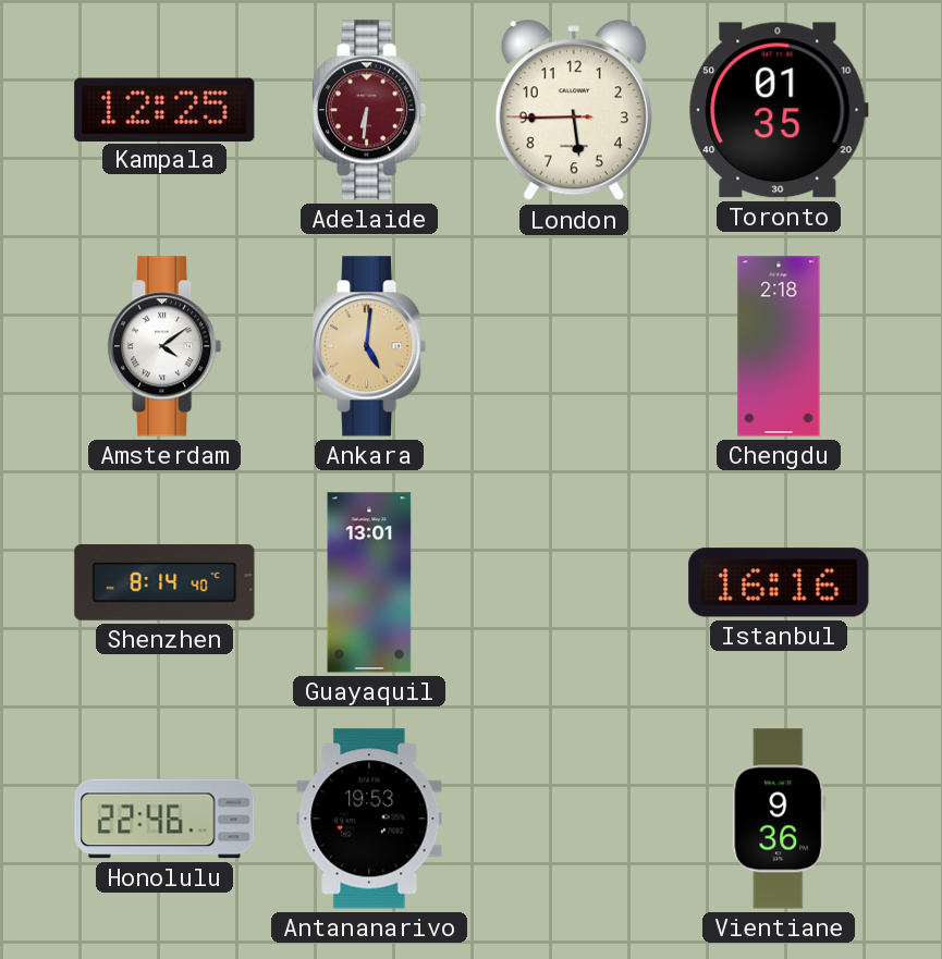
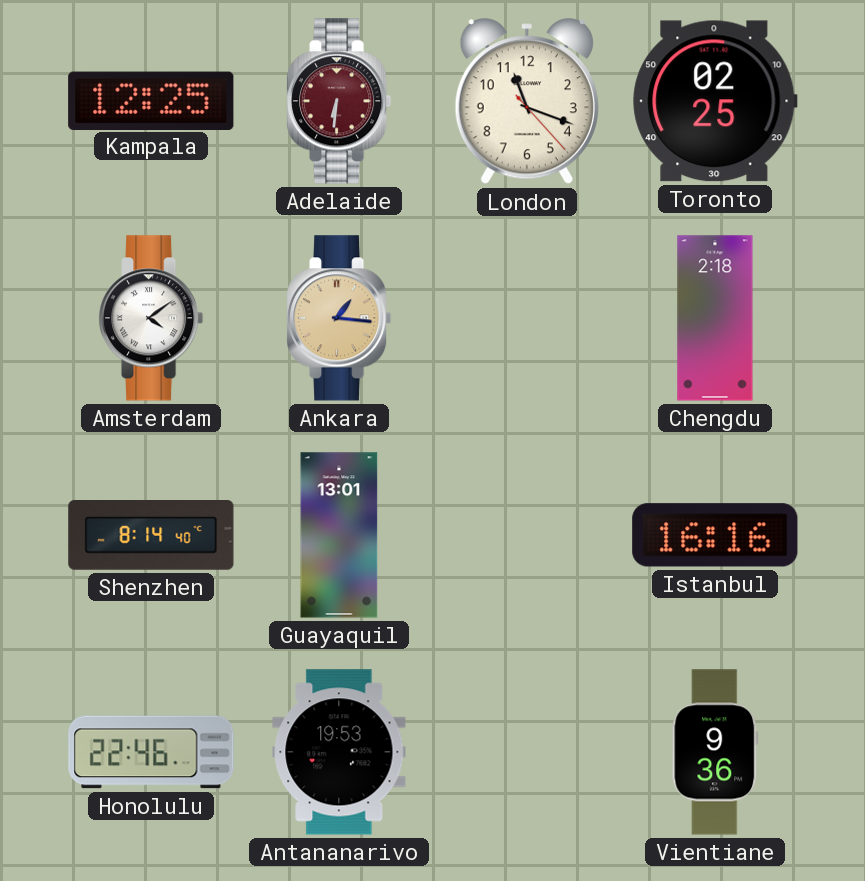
London: 5:44 -> 11:18 (527, 102)
Toronto: 01:35 -> 02:25 (715, 101)
Ankara: 5:01 -> 1:16 (340, 318)
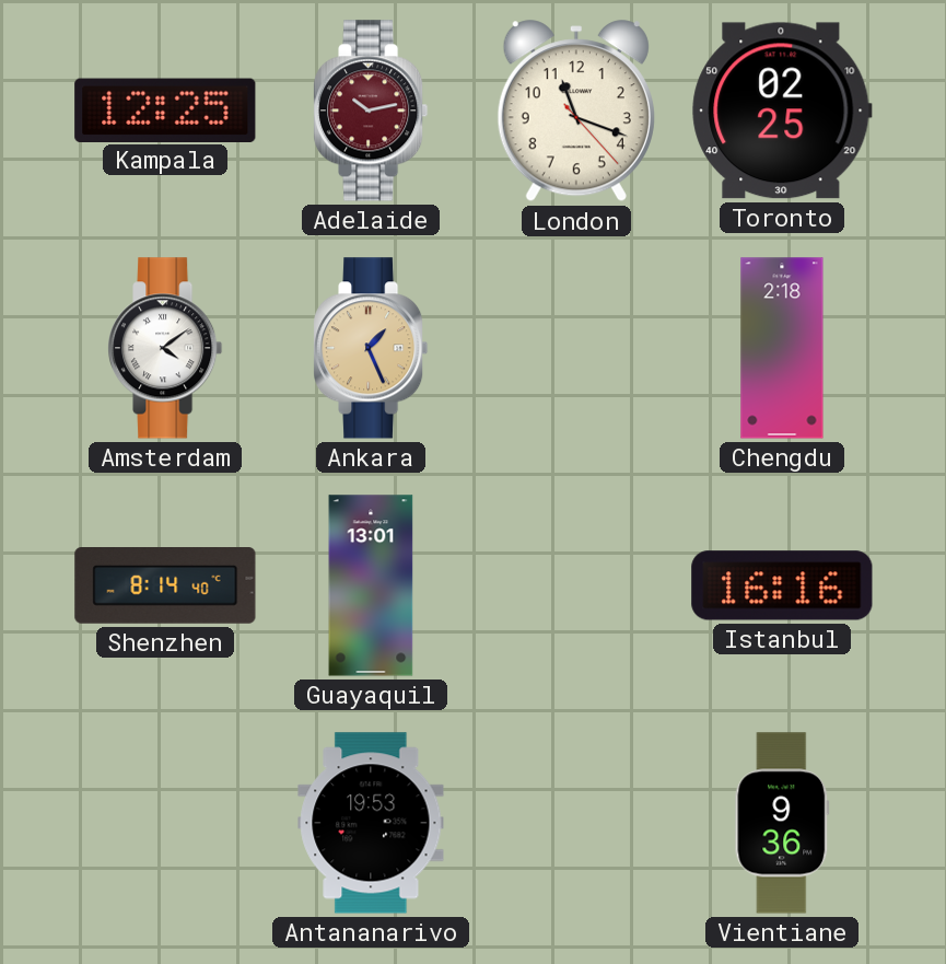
Adelaide: 6:31 -> 10:13 (372, 111)
Ankara: 1:16 -> 1:26 (372, 348)
Honolulu: 22:46 -> none (151, 752)
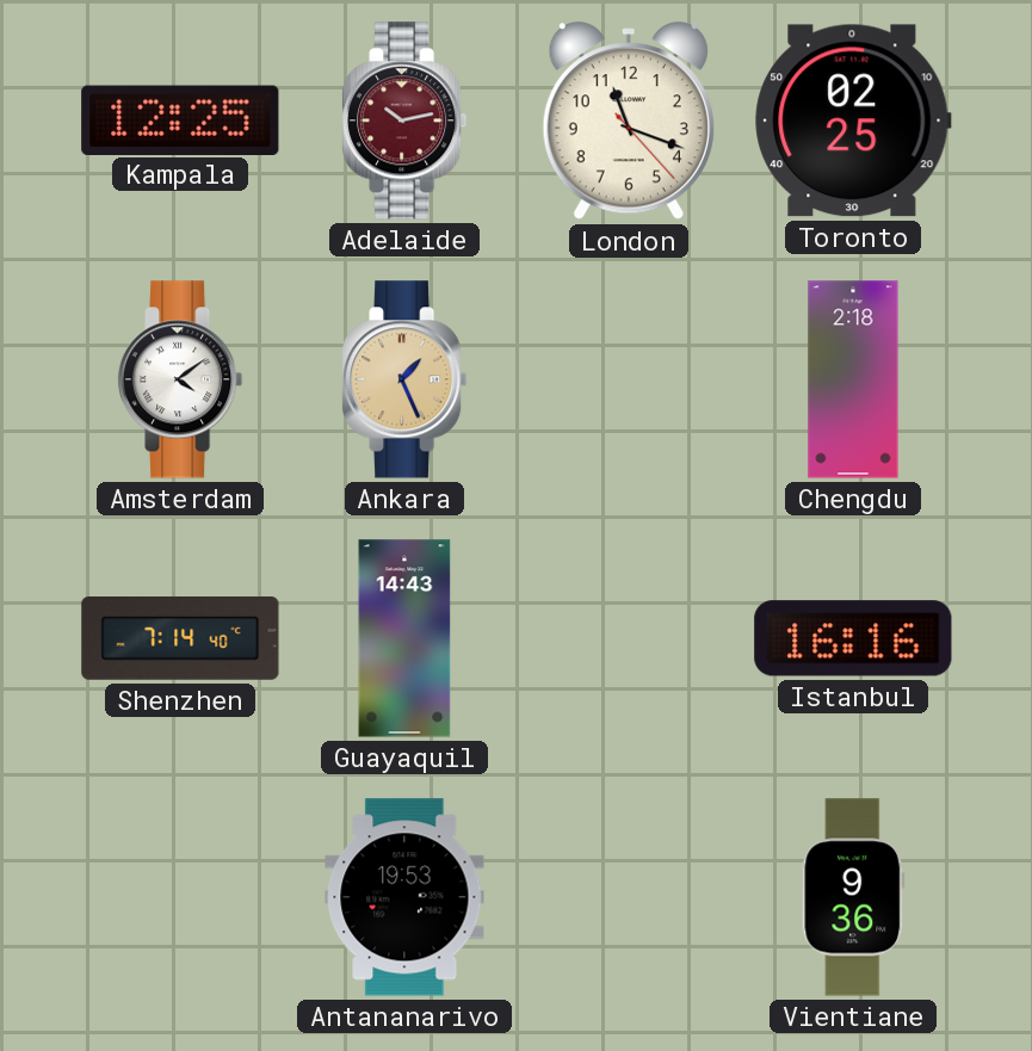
Shenzhen: 8:14 -> 7:14 (180, 639)
Guayaquil: 13:01 -> 14:43 (404, 638)
